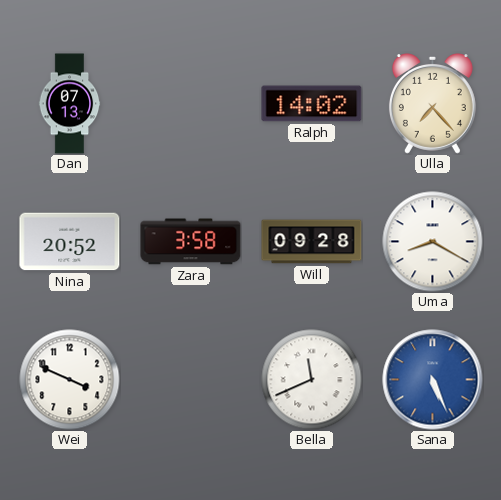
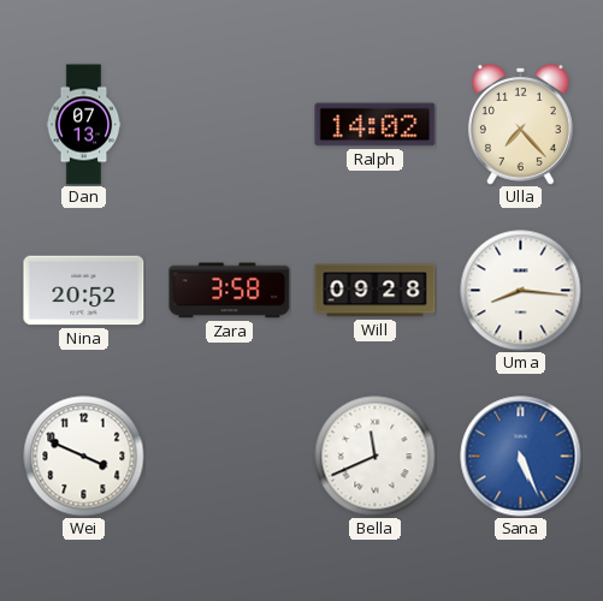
Uma: 8:20 -> 8:16 (521, 291)
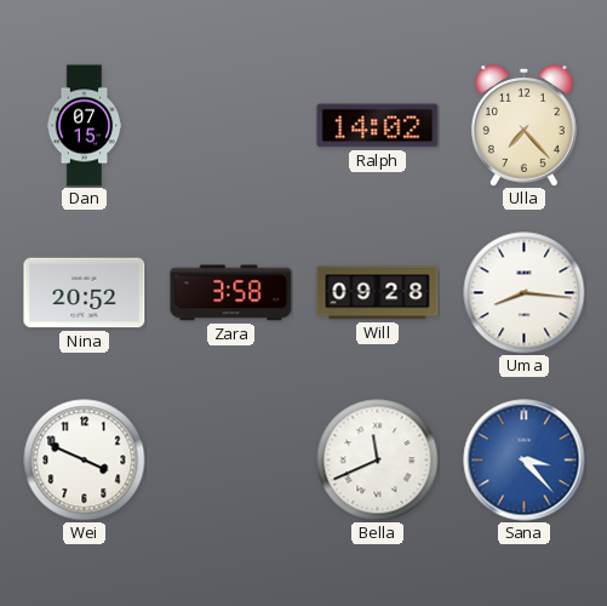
Dan: 07:13 -> 07:15 (85, 126)
Sana: 5:26 -> 3:23 (525, 461)
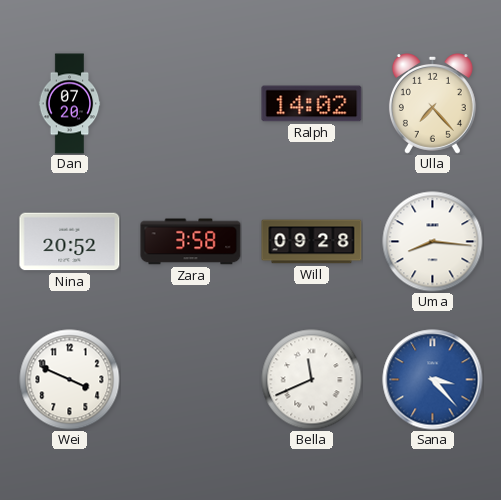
Dan: 07:15 -> 07:20 (70, 104)
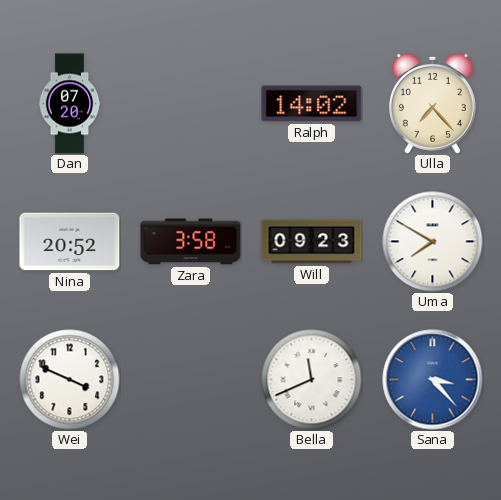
Will: 09:28 -> 09:23 (312, 242)
Uma: 8:16 -> 7:50 (433, 242)
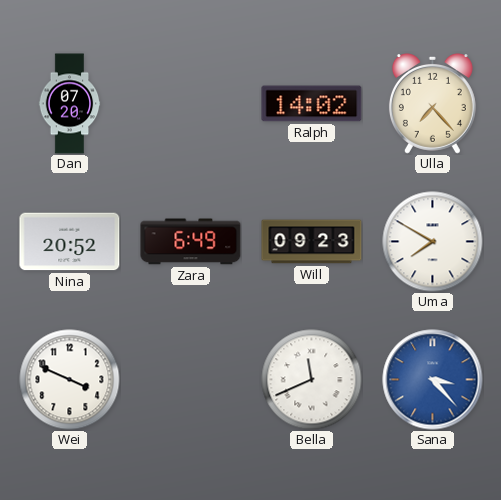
Zara: 3:58 -> 6:49 (191, 242)
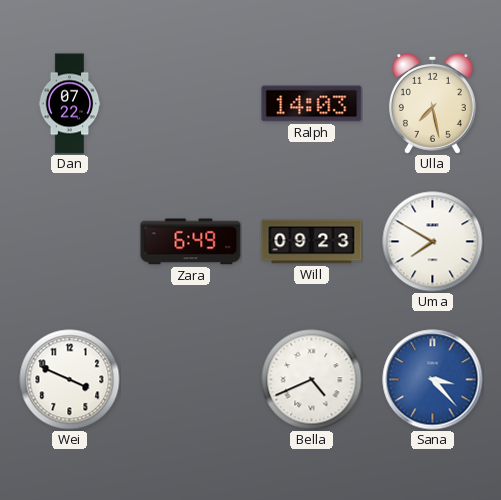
Dan: 07:20 -> 07:22 (70, 104)
Ralph: 14:02 -> 14:03 (312, 104)
Ulla: 7:23 -> 7:28 (432, 104)
Nina: 20:52 -> none (70, 242)
Bella: 11:41 -> 4:41 (312, 380)
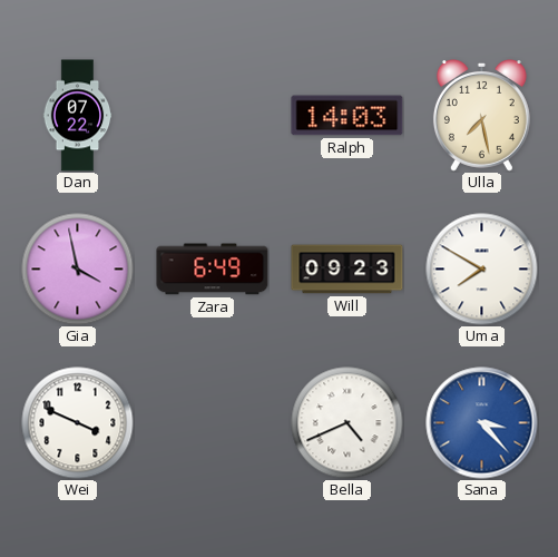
Gia: none -> 3:58 (78, 270)
